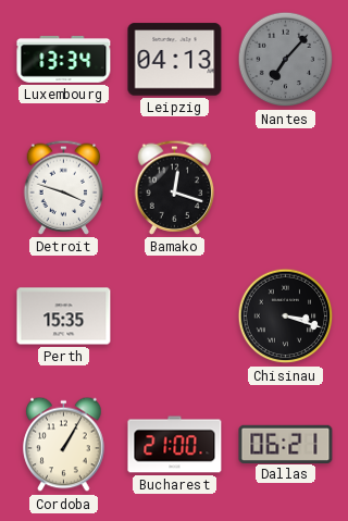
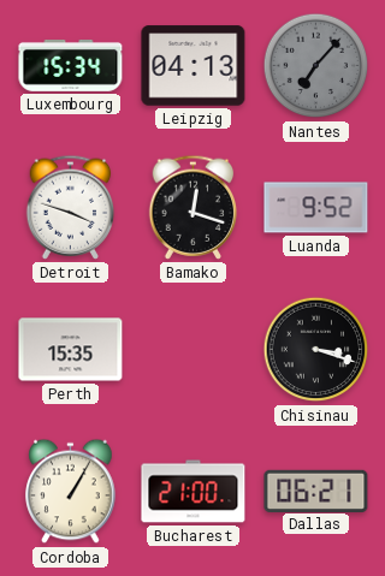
Luxembourg: 13:34 -> 15:34 (71, 65)
Luanda: none -> 9:52 (316, 208)
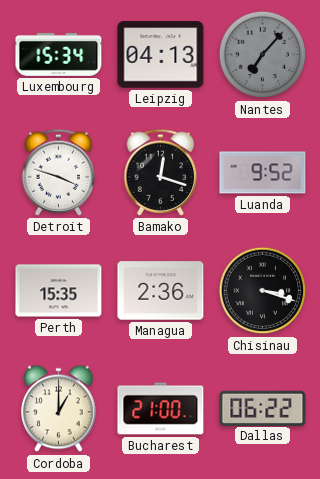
Managua: none -> 2:36 (161, 291)
Cordoba: 1:05 -> 1:00 (59, 409)
Dallas: 06:21 -> 06:22 (263, 408)
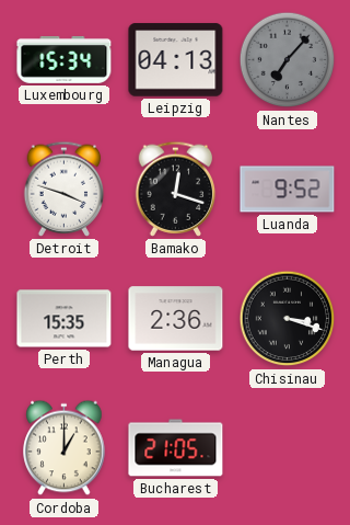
Bucharest: 21:00 -> 21:05 (176, 448)
Dallas: 06:22 -> none (263, 408)
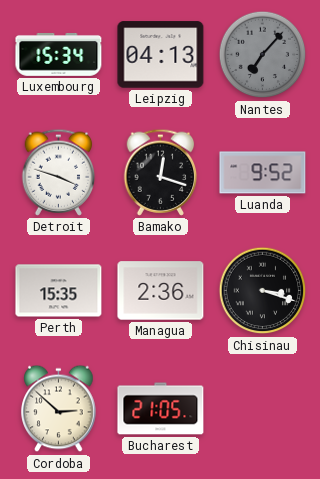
Cordoba: 1:00 -> 2:52 (59, 409)
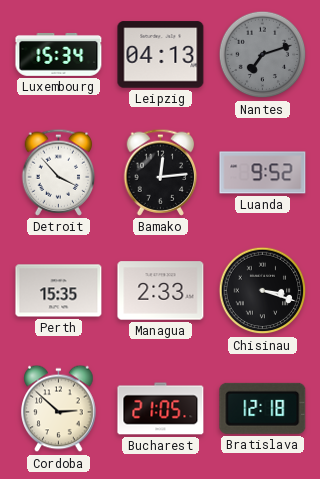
Nantes: 7:07 -> 7:12 (263, 55)
Detroit: 3:48 -> 3:53 (59, 172)
Bamako: 12:18 -> 12:14 (161, 172)
Managua: 2:36 -> 2:33 (161, 291)
Bratislava: none -> 12:18 (263, 408)
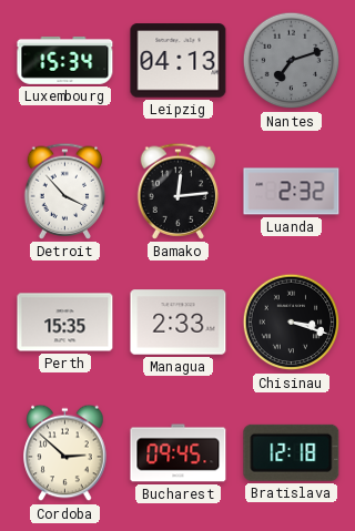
Luanda: 9:52 -> 2:32 (292, 192)
Bucharest: 21:05 -> 09:45 (179, 453)
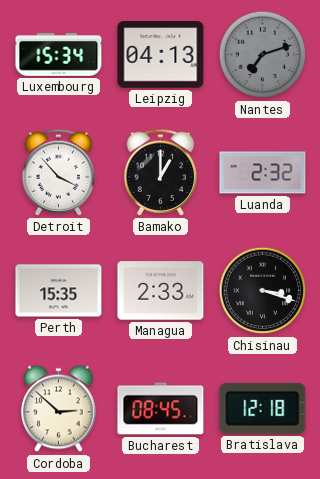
Bamako: 12:14 -> 1:00 (161, 172)
Bucharest: 09:45 -> 08:45 (161, 409)
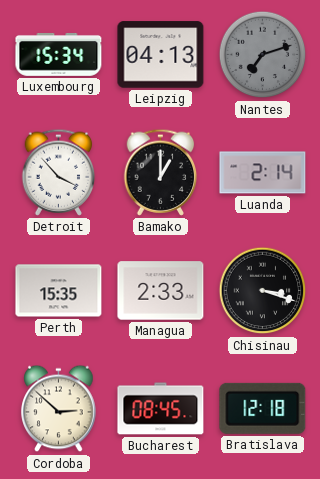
Luanda: 2:32 -> 2:14 (263, 173)
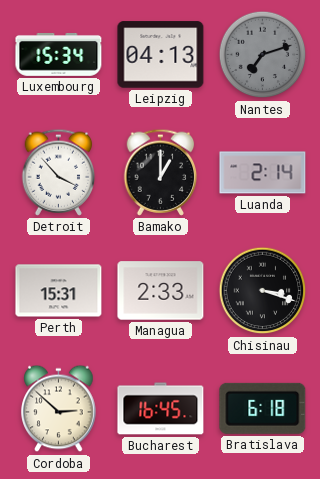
Perth: 15:35 -> 15:31 (59, 291)
Bucharest: 08:45 -> 16:45 (161, 409)
Bratislava: 12:18 -> 6:18 (263, 408)
